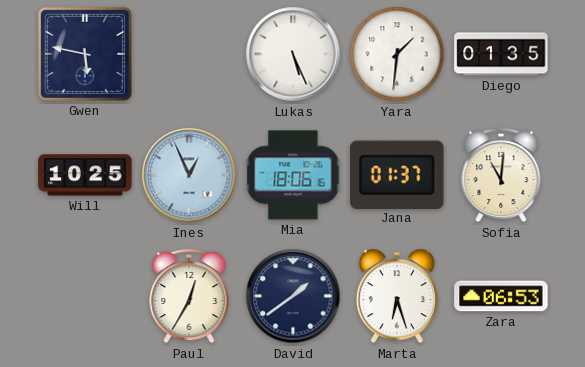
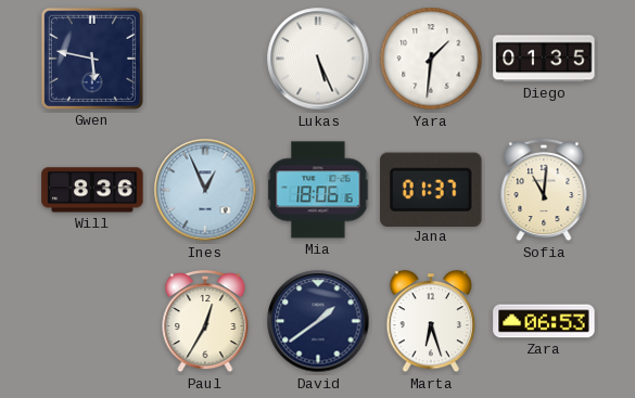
Will: 10:25 -> 8:36 (92, 190)
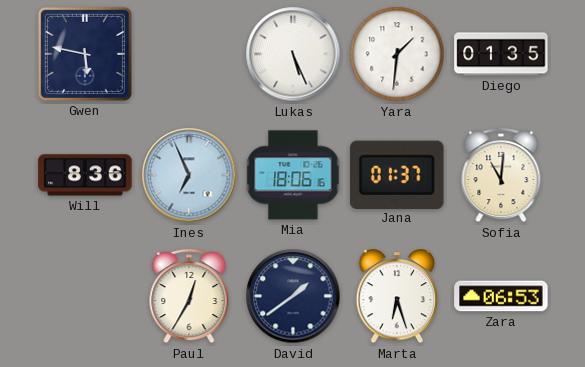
Ines: 12:56 -> 6:56 (189, 175)
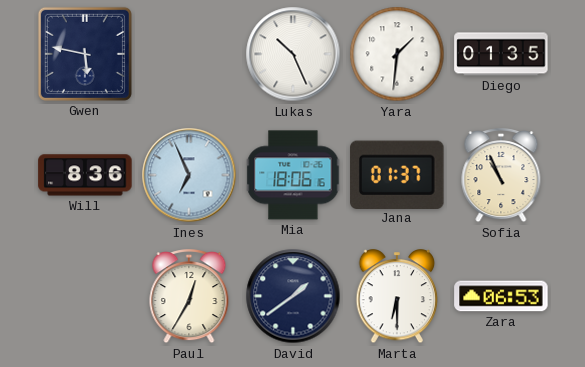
Lukas: 5:26 -> 10:26 (293, 54)
Sofia: 11:01 -> 10:56 (501, 176)
Marta: 6:27 -> 6:30 (397, 297)
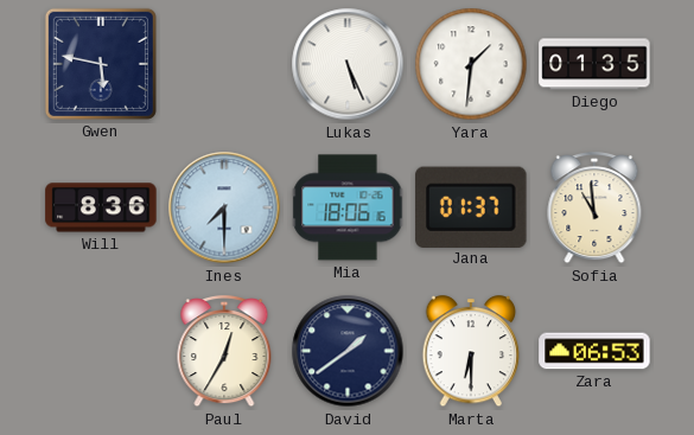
Lukas: 10:26 -> 5:26 (348, 64)
Ines: 6:56 -> 7:30 (224, 207)
Sofia: 10:56 -> 10:59 (594, 209)
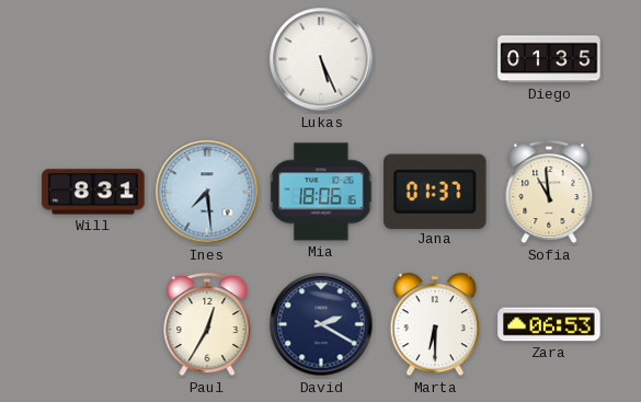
Gwen: 5:47 -> none (101, 64)
Yara: 1:31 -> none (471, 64)
Will: 8:36 -> 8:31 (93, 192)
Ines: 7:30 -> 7:29 (207, 192)
David: 1:39 -> 2:20 (321, 324)
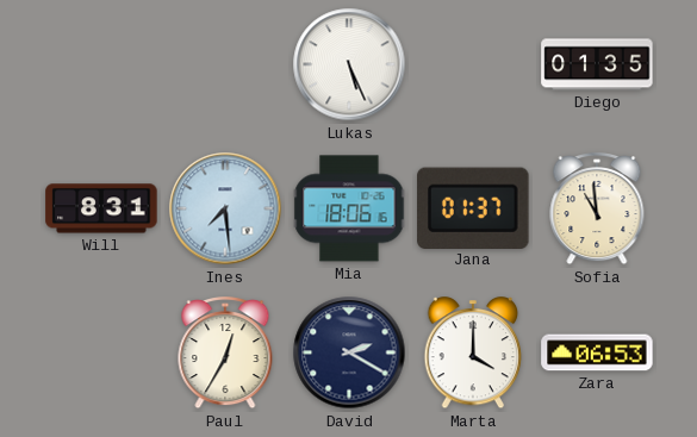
Marta: 6:30 -> 4:00 (473, 354)
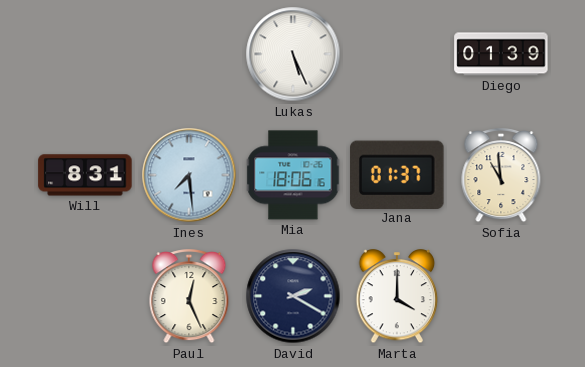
Diego: 01:35 -> 01:39 (501, 54)
Paul: 12:35 -> 12:26 (189, 297)
Zara: 06:53 -> none (597, 352)
